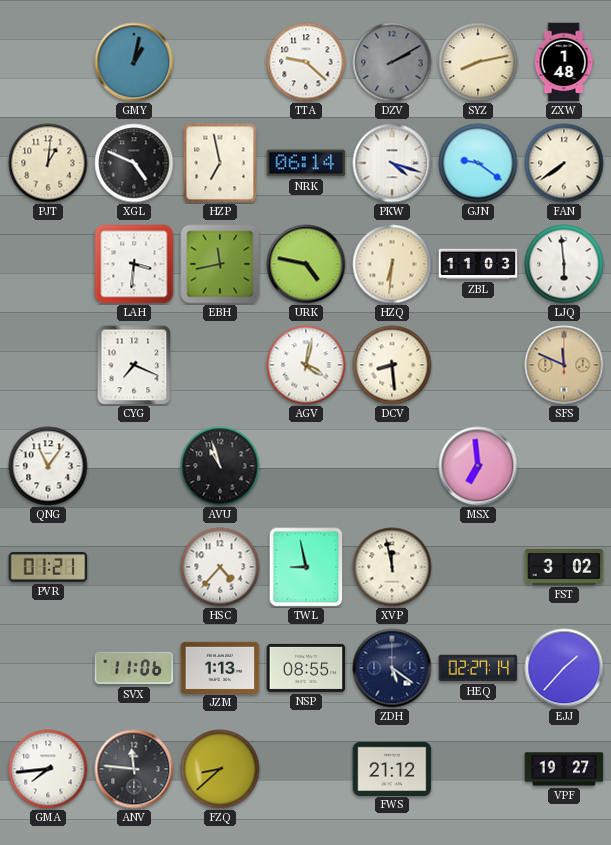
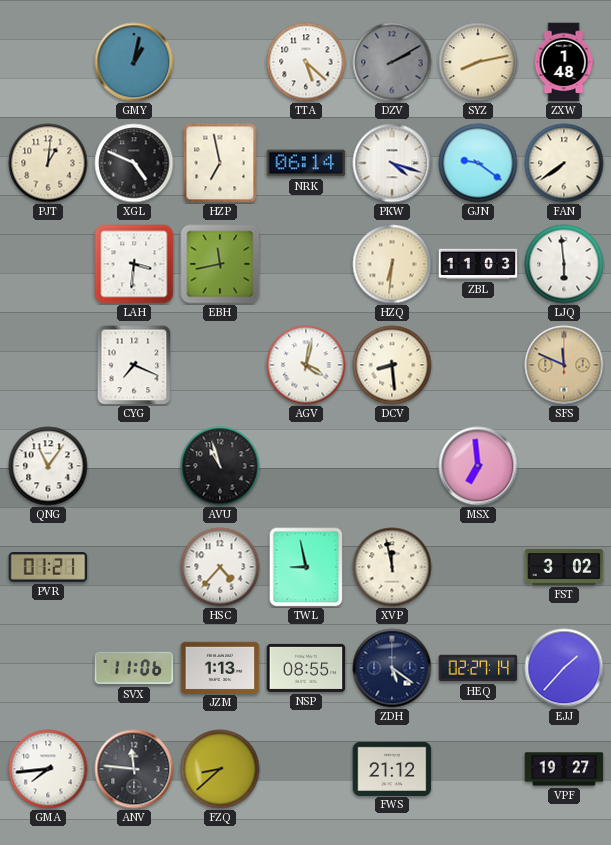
TTA: 9:22 -> 5:22 (306, 62)
URK: 4:47 -> none (306, 264)
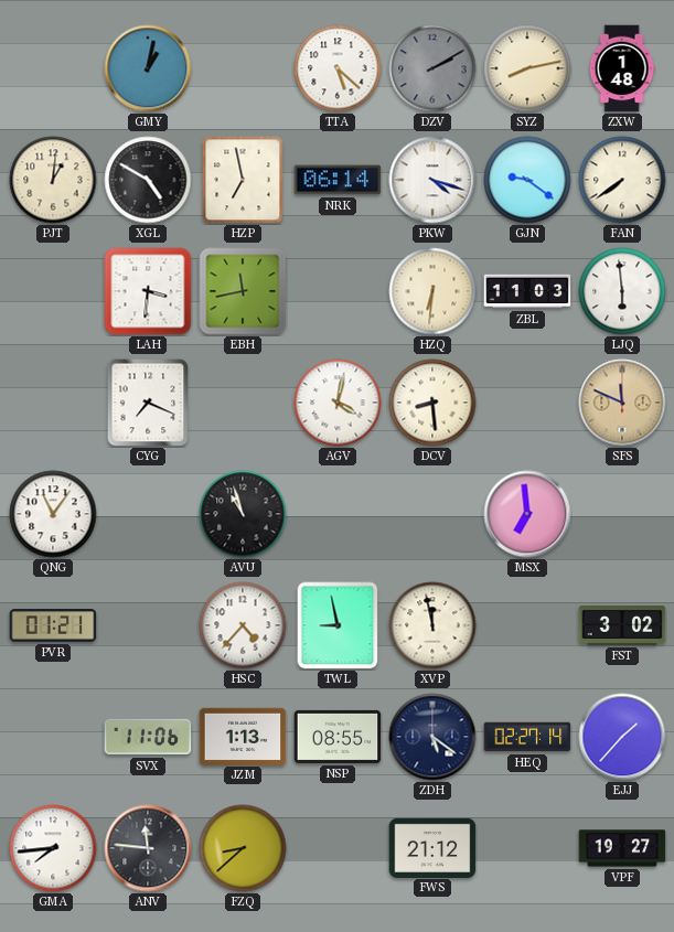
XGL: 4:49 -> 4:50 (148, 180)
